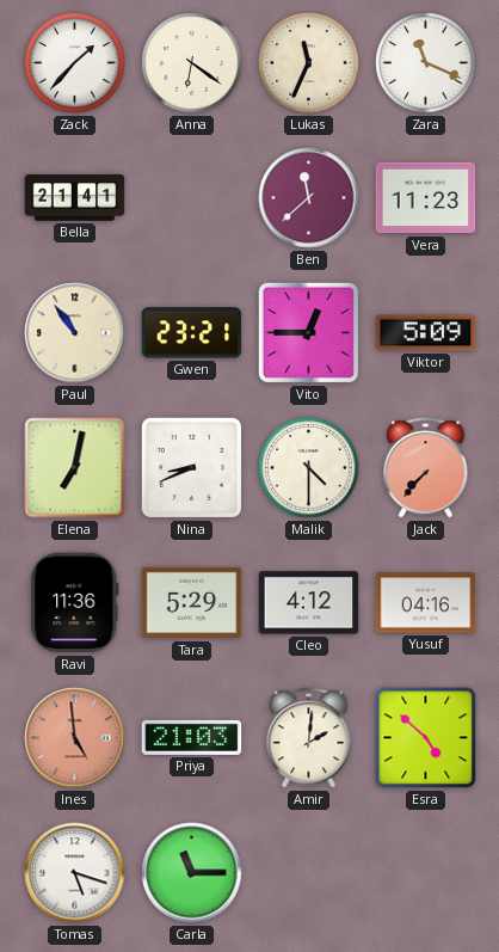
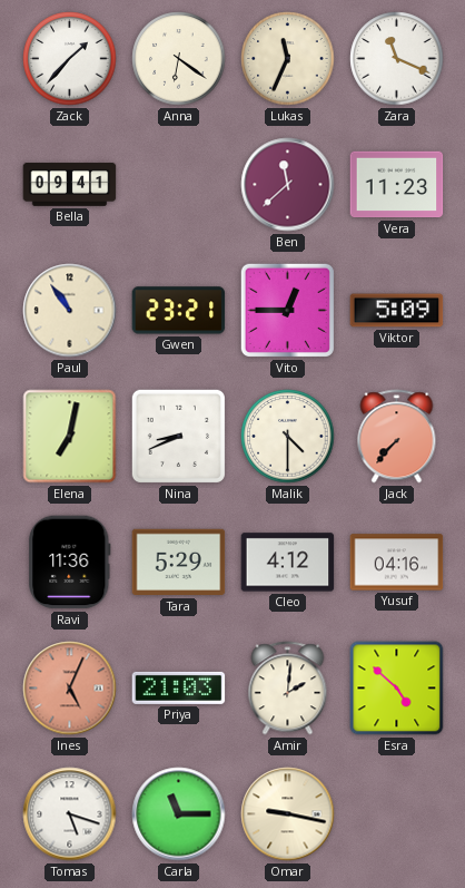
Bella: 21:41 -> 09:41 (70, 185)
Ines: 4:59 -> 5:04 (70, 689)
Omar: none -> 9:17 (288, 814)
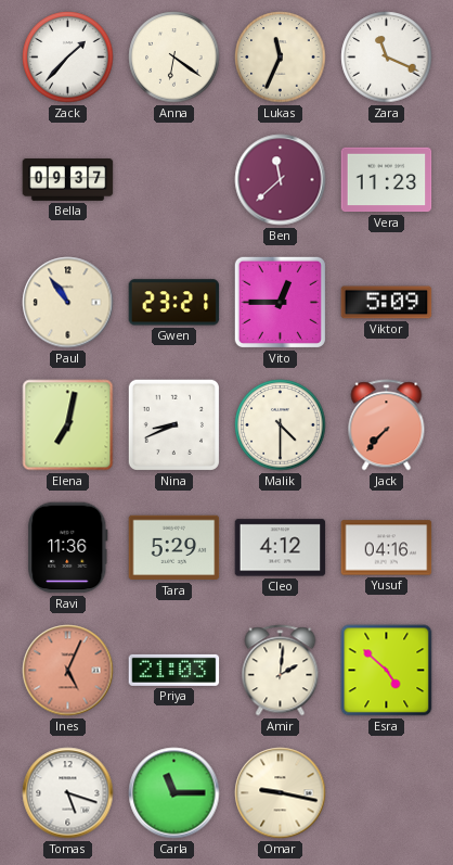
Bella: 09:41 -> 09:37 (68, 180)
